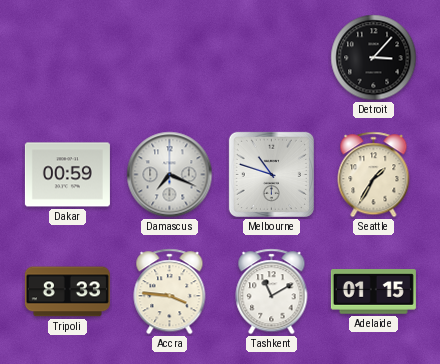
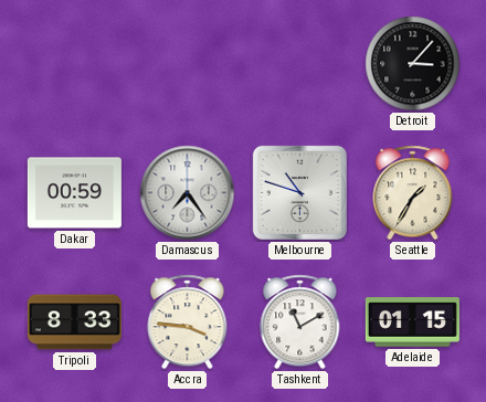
Damascus: 7:19 -> 7:24 (188, 193)
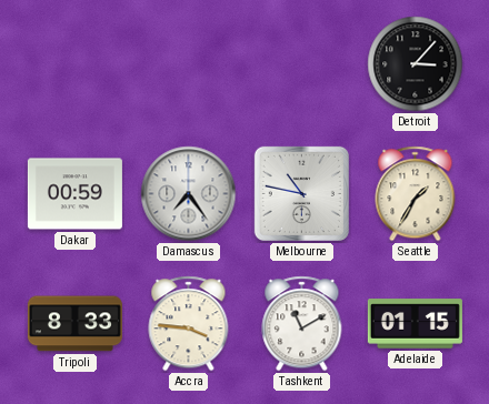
Melbourne: 10:48 -> 10:47 (301, 193)
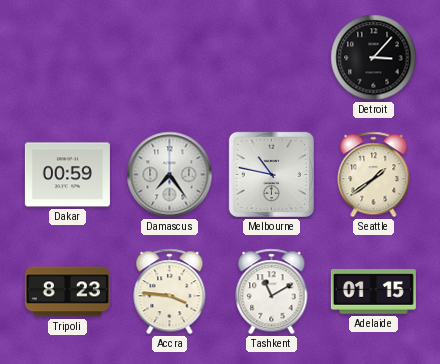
Seattle: 1:35 -> 1:39 (374, 175)
Tripoli: 8:33 -> 8:23 (67, 292)
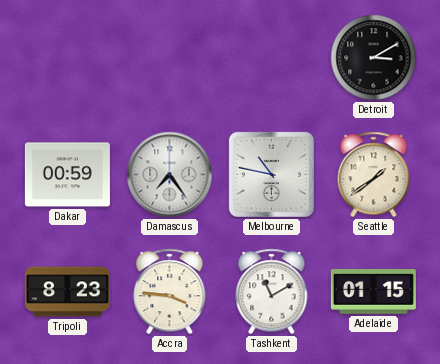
Detroit: 3:07 -> 3:10 (374, 58)
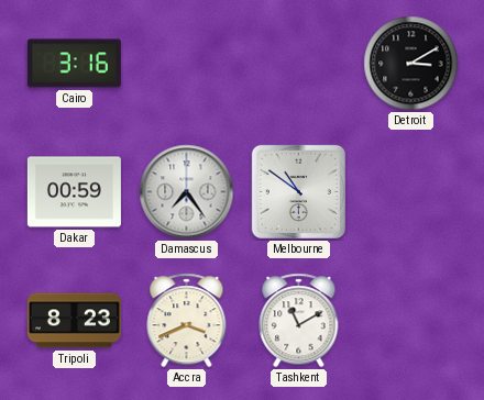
Cairo: none -> 3:16 (74, 64)
Melbourne: 10:47 -> 10:51 (298, 191)
Seattle: 1:39 -> none (374, 175)
Accra: 3:46 -> 3:41 (187, 321)
Adelaide: 01:15 -> none (373, 292)
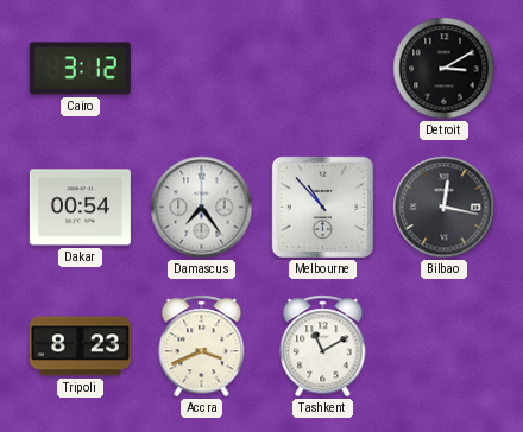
Cairo: 3:16 -> 3:12 (80, 69)
Dakar: 00:59 -> 00:54 (80, 208)
Melbourne: 10:51 -> 10:53 (322, 207)
Bilbao: none -> 12:17 (445, 208)
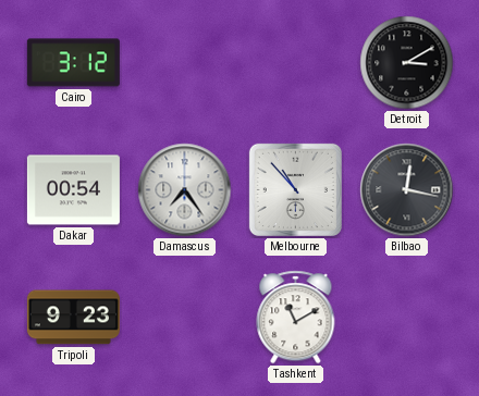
Tripoli: 8:23 -> 9:23 (73, 318)
Accra: 3:41 -> none (202, 347)
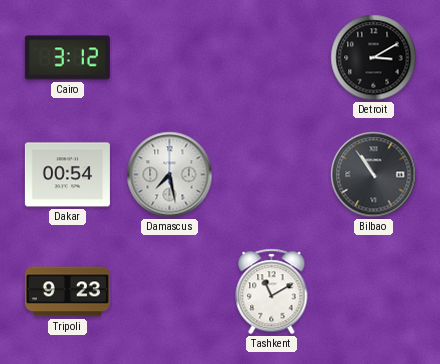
Damascus: 7:24 -> 7:28 (170, 175)
Melbourne: 10:53 -> none (295, 189)
Bilbao: 12:17 -> 10:54 (374, 175)
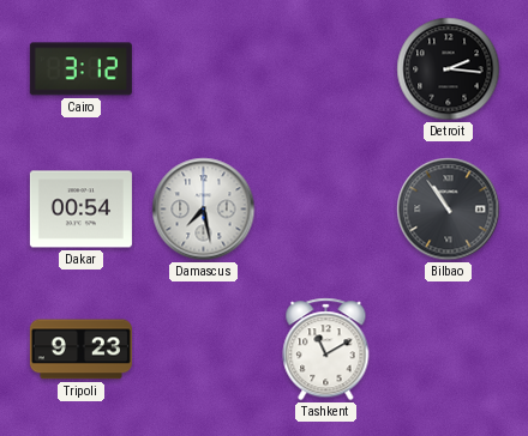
Detroit: 3:10 -> 2:16 (449, 69)
